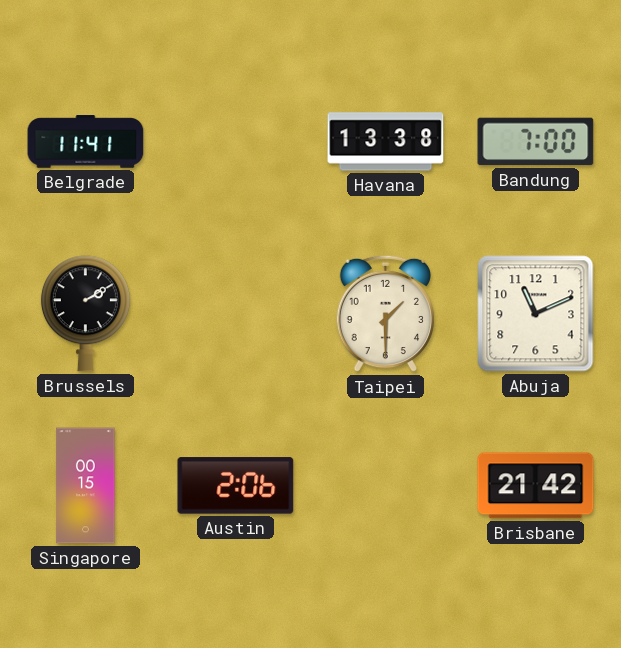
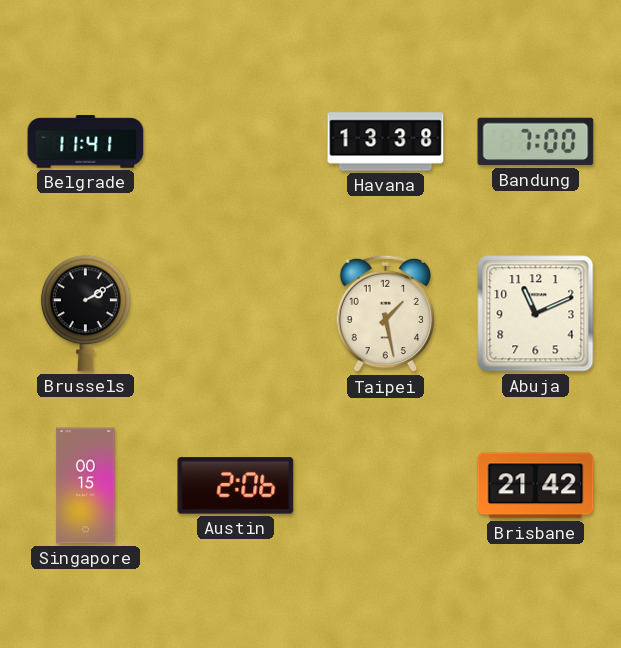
Taipei: 1:30 -> 1:28 (385, 314)
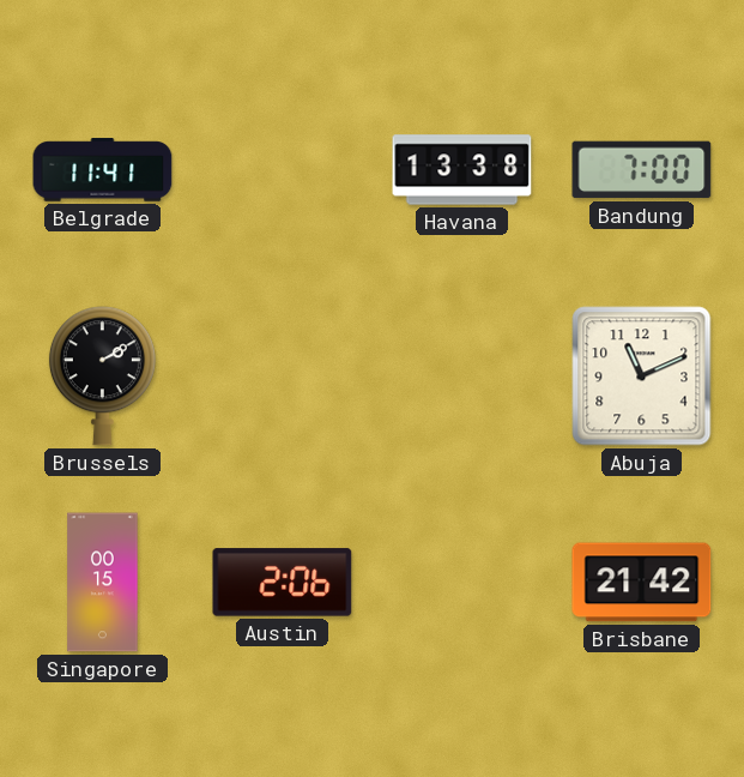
Taipei: 1:28 -> none (385, 314)
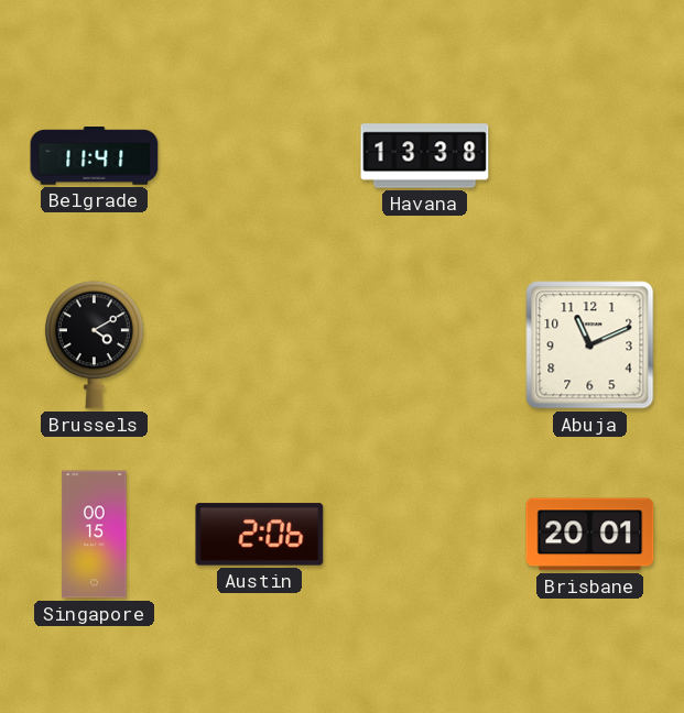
Bandung: 7:00 -> none (642, 170)
Brussels: 2:10 -> 4:10 (94, 345)
Brisbane: 21:42 -> 20:01 (590, 535)
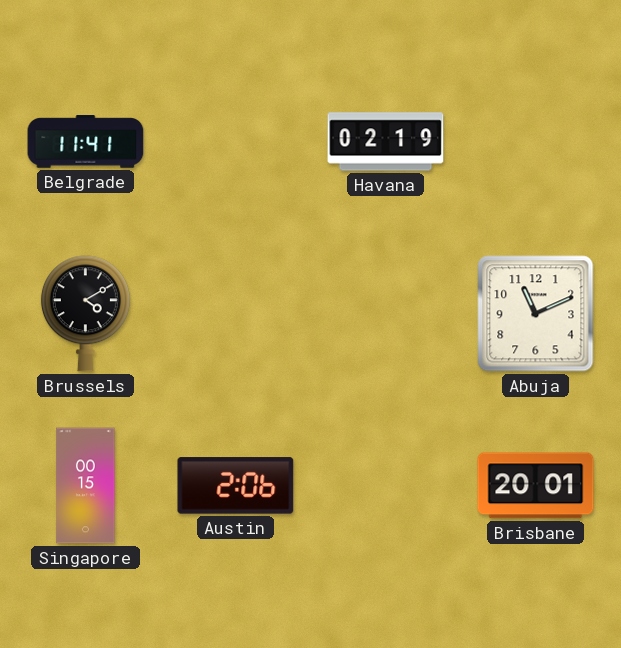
Havana: 13:38 -> 02:19 (386, 142)
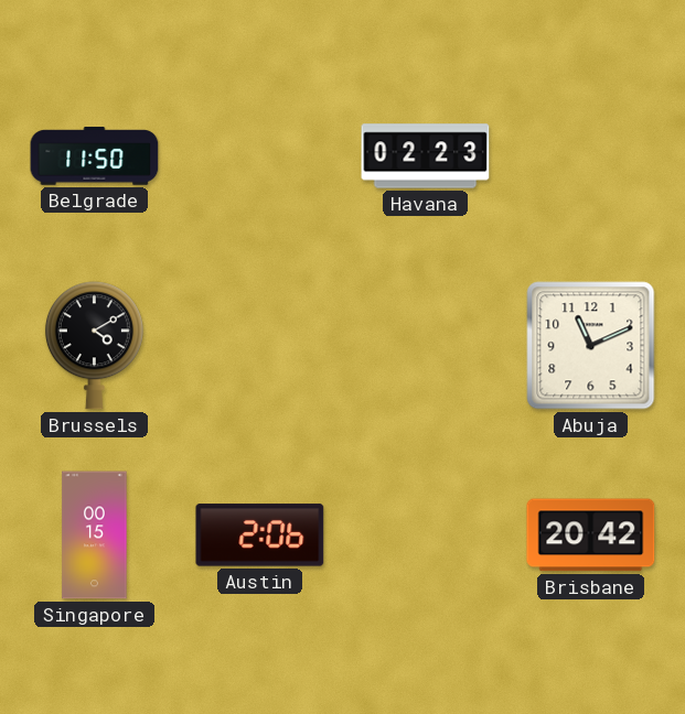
Belgrade: 11:41 -> 11:50 (95, 156)
Havana: 02:19 -> 02:23 (426, 156)
Brisbane: 20:01 -> 20:42 (591, 535)
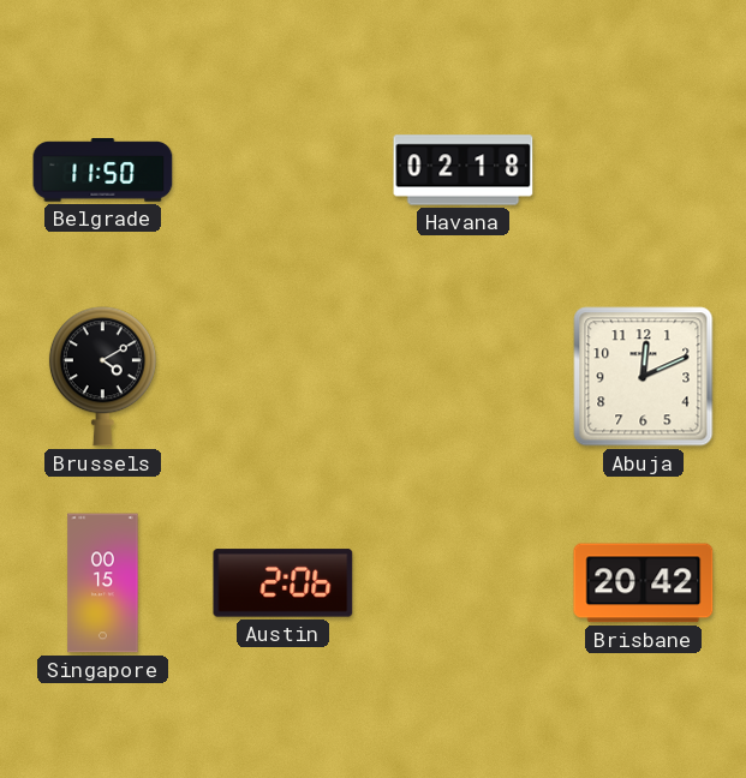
Havana: 02:23 -> 02:18 (464, 170)
Abuja: 11:11 -> 12:11 (644, 377)
